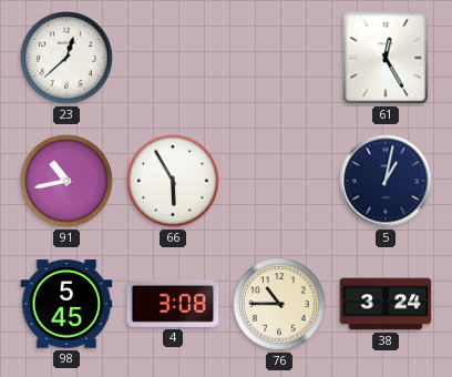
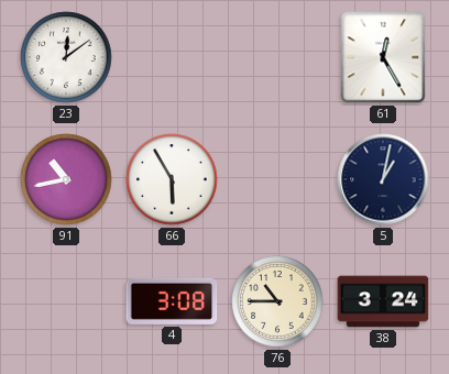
23: 12:38 -> 12:09 (66, 57)
98: 5:45 -> none (66, 304)
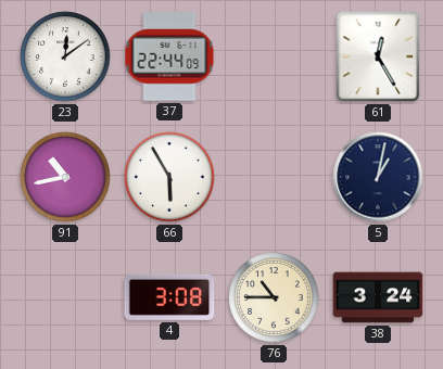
37: none -> 22:44 (169, 58)
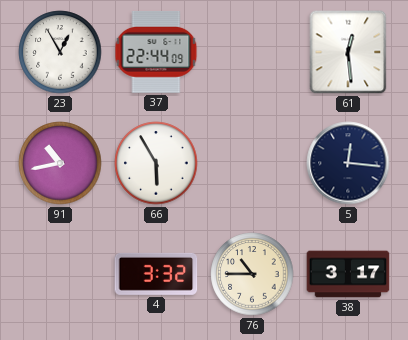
23: 12:09 -> 12:55 (60, 52)
61: 12:25 -> 12:29 (348, 52)
5: 1:02 -> 12:16 (348, 163)
4: 3:08 -> 3:32 (156, 274)
38: 3:24 -> 3:17 (348, 274)
